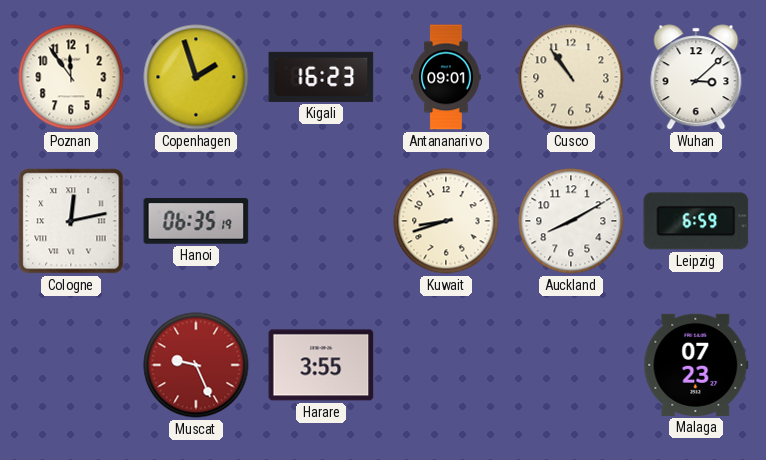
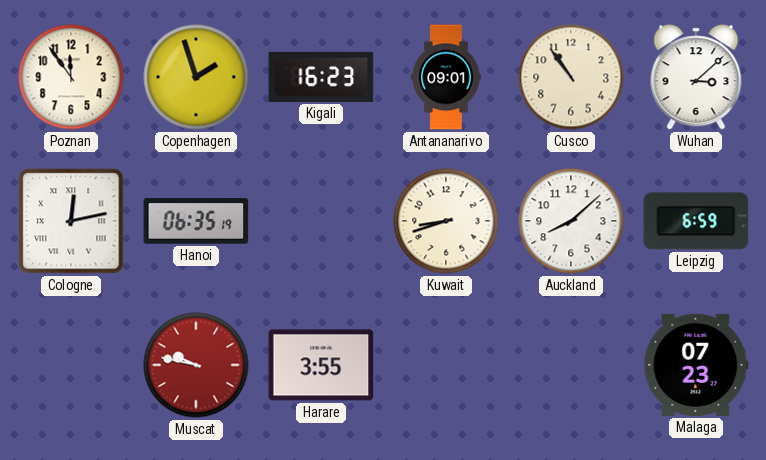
Auckland: 8:10 -> 8:08 (571, 221)
Muscat: 9:26 -> 9:47 (196, 365)
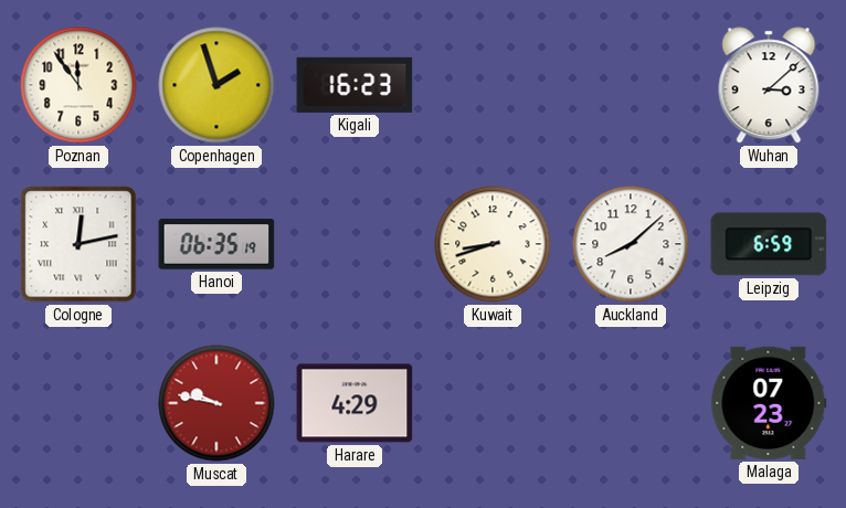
Antananarivo: 09:01 -> none (446, 77)
Cusco: 10:54 -> none (571, 77)
Harare: 3:55 -> 4:29 (355, 403)
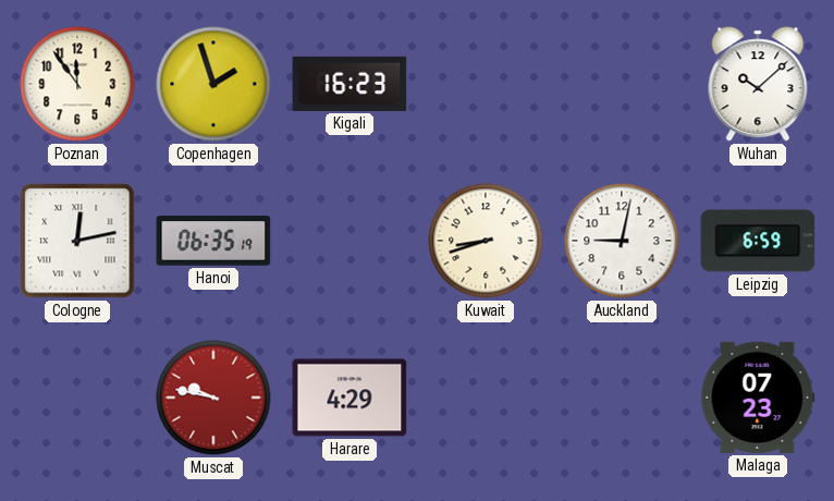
Wuhan: 3:08 -> 10:08 (758, 84)
Auckland: 8:08 -> 9:02 (622, 241)
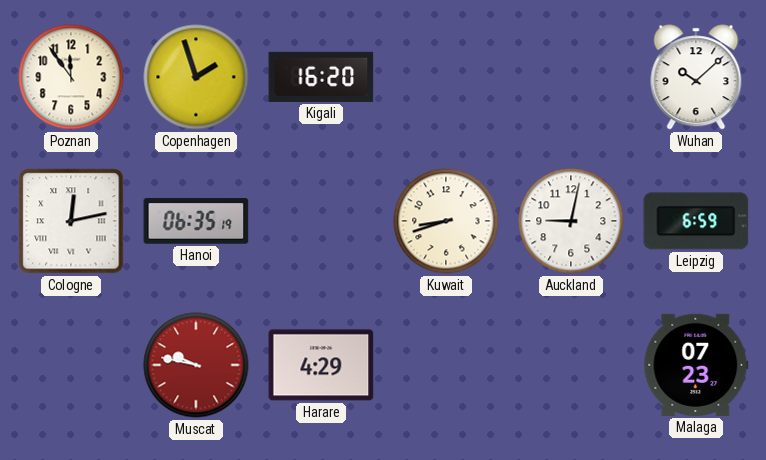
Kigali: 16:23 -> 16:20 (321, 77)
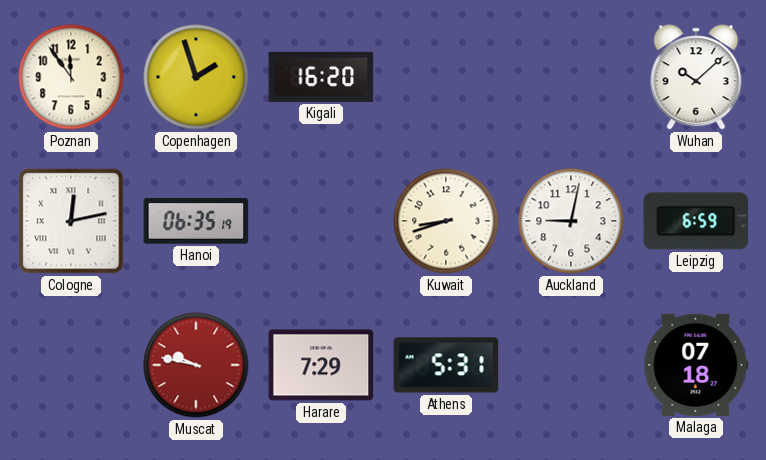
Harare: 4:29 -> 7:29 (321, 365)
Athens: none -> 5:31 (446, 365)
Malaga: 07:23 -> 07:18 (696, 365)
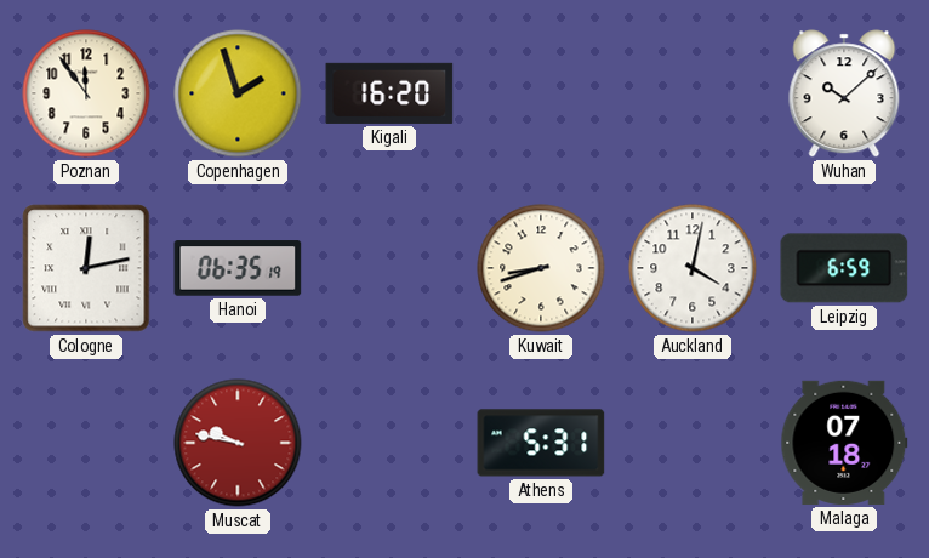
Auckland: 9:02 -> 4:02 (693, 268)
Harare: 7:29 -> none (321, 365)
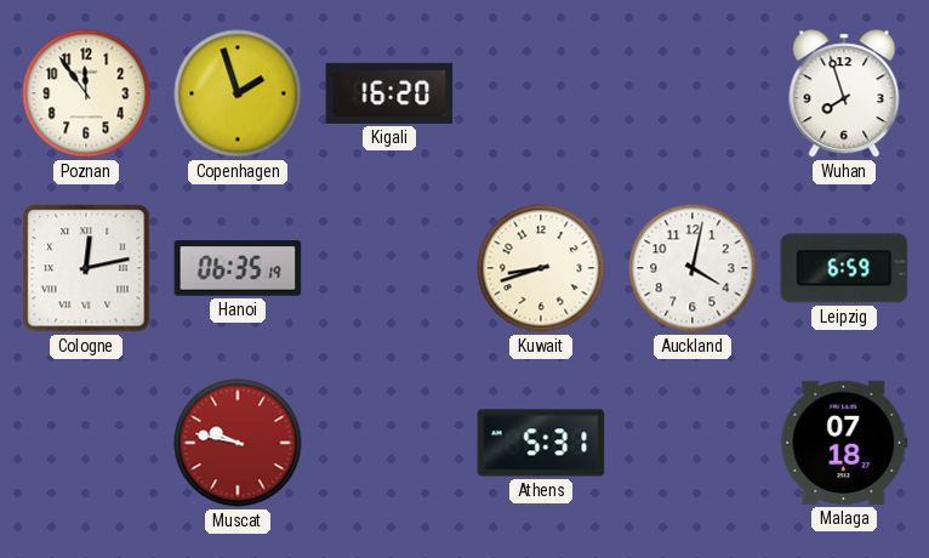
Wuhan: 10:08 -> 7:57 (844, 93)
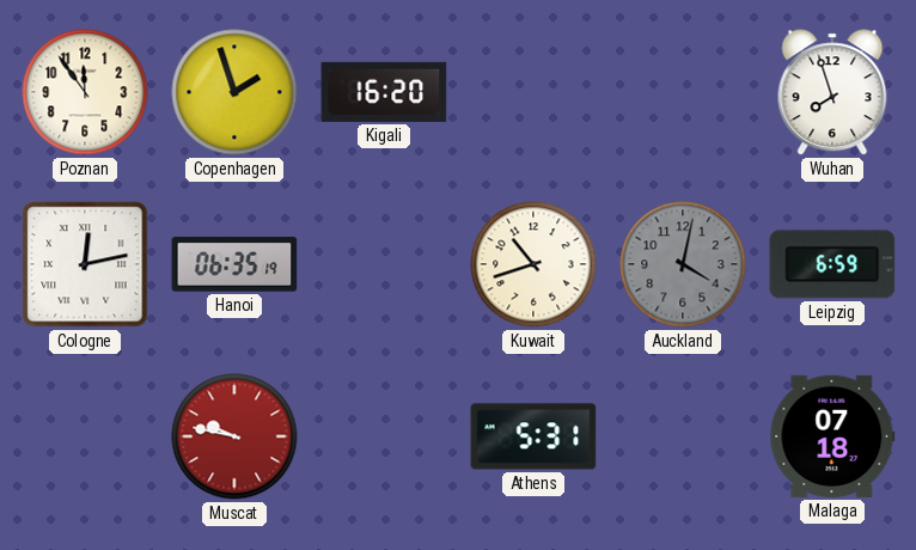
Kuwait: 8:42 -> 10:42 (533, 264)
Auckland dial: white -> grey (683, 264)
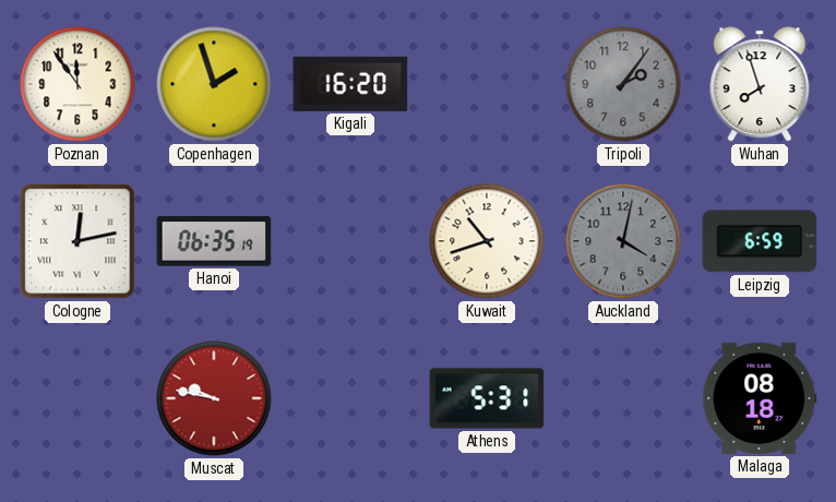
Tripoli: none -> 2:06 (623, 84)
Malaga: 07:18 -> 08:18 (760, 398)
